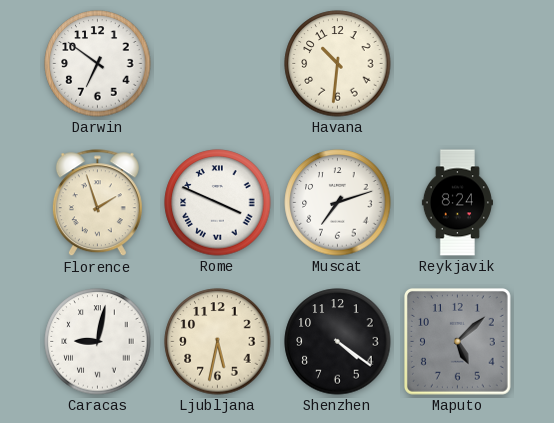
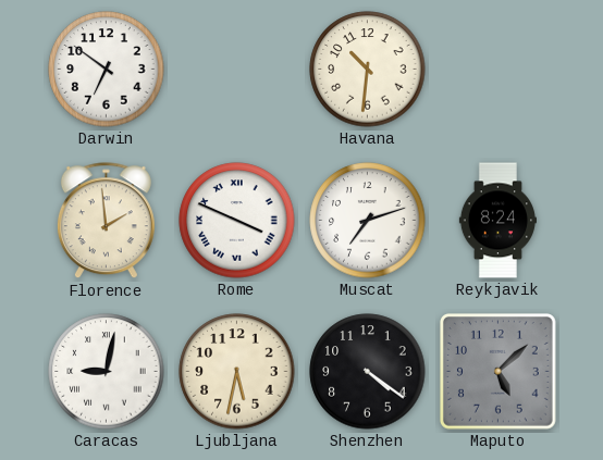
Florence: 1:57 -> 1:59 (106, 221)
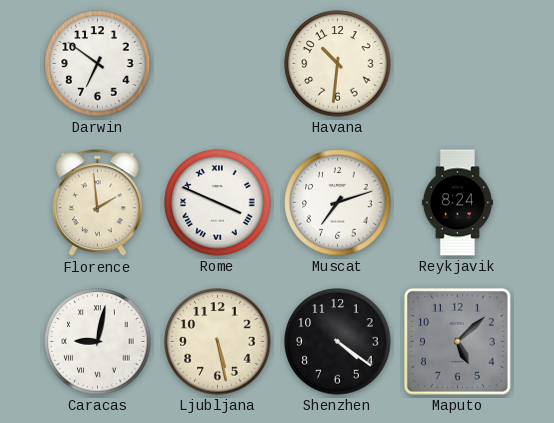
Ljubljana: 5:32 -> 5:28 (218, 342)
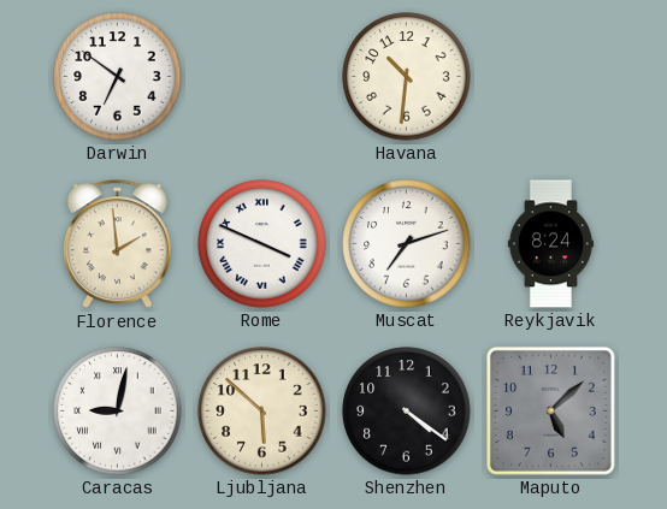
Ljubljana: 5:28 -> 5:52 (262, 412)
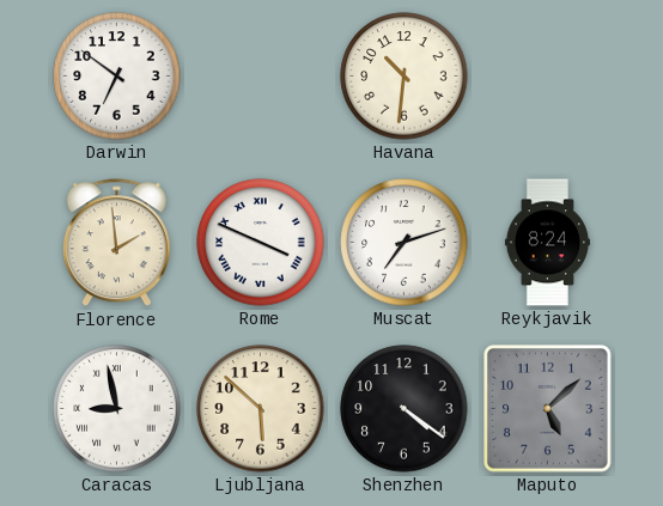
Caracas: 9:02 -> 8:58 (117, 409)
